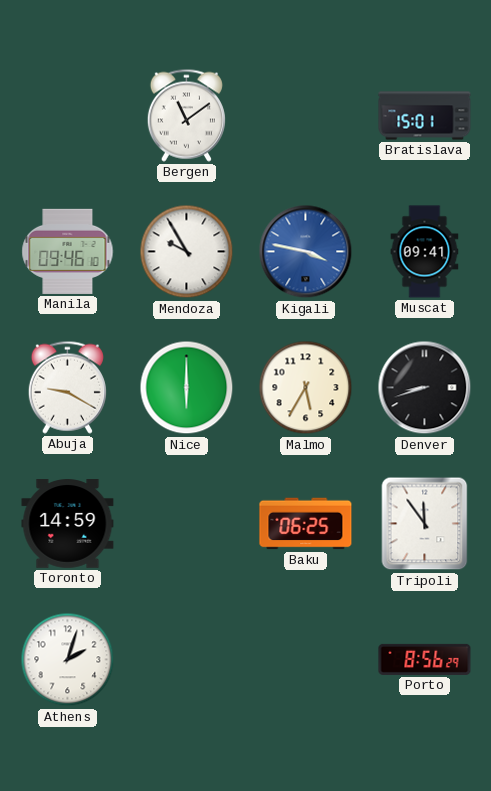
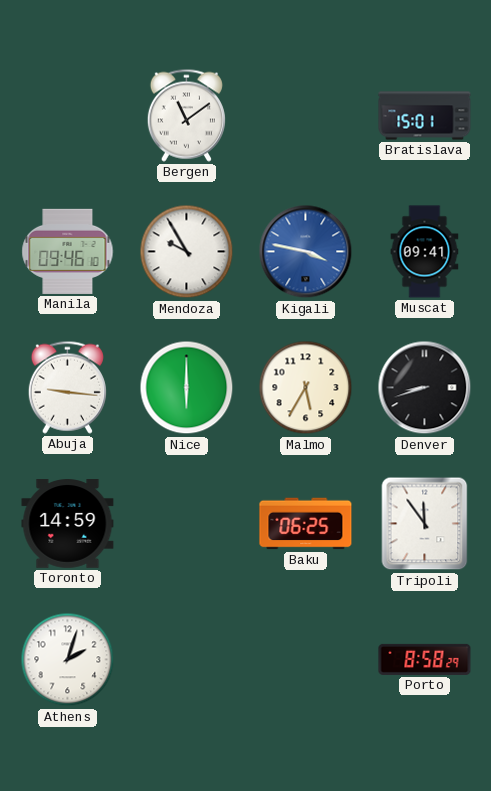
Abuja: 9:20 -> 9:16 (67, 387)
Porto: 8:56 -> 8:58 (425, 659)
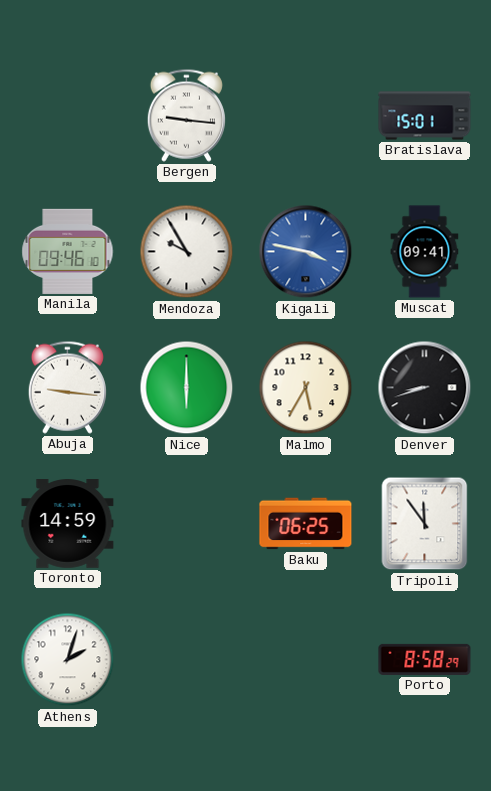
Bergen: 11:09 -> 9:16 (186, 115)
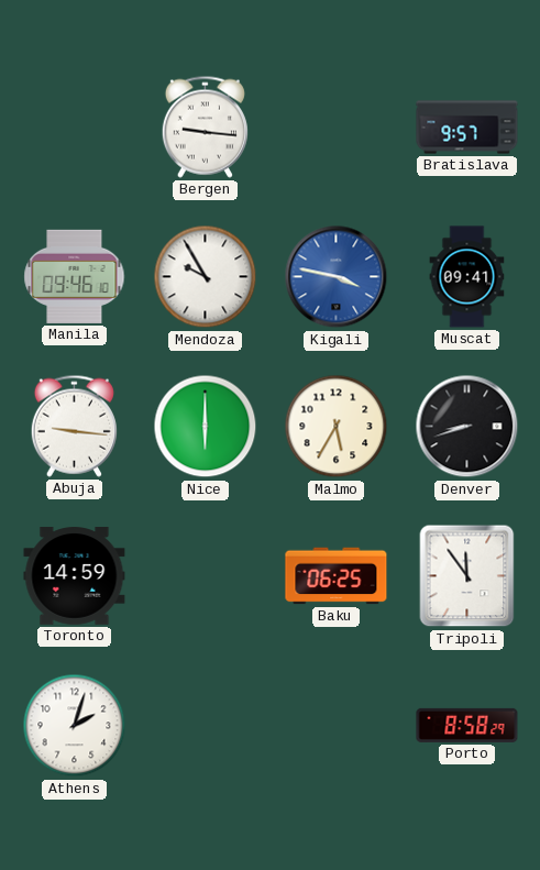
Bratislava: 15:01 -> 9:57 (467, 128)
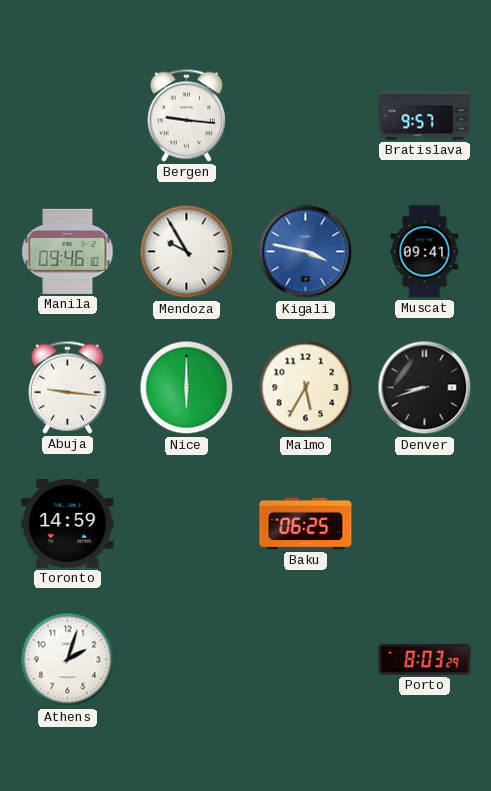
Tripoli: 11:54 -> none (467, 576)
Porto: 8:58 -> 8:03 (425, 659)
